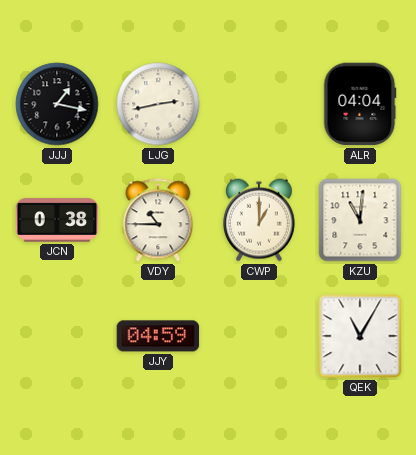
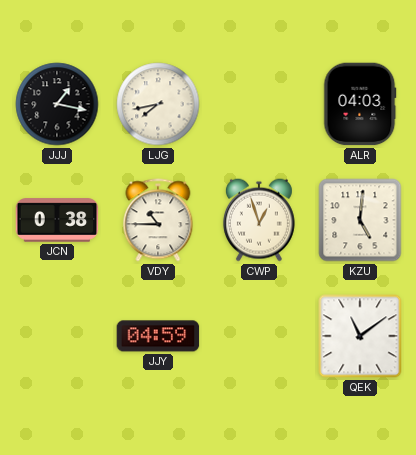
LJG: 2:43 -> 7:43 (158, 104)
ALR: 04:04 -> 04:03 (360, 104)
CWP: 1:00 -> 12:57 (259, 220)
KZU: 11:01 -> 5:01 (360, 220)
QEK: 11:05 -> 11:09 (360, 336)
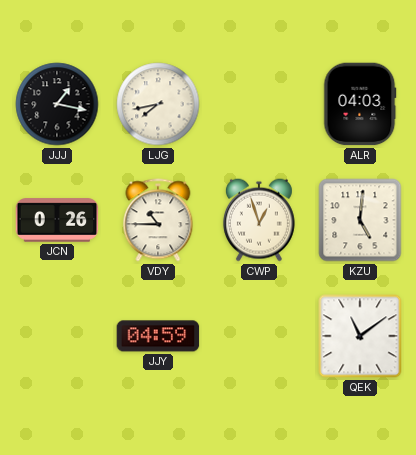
JCN: 0:38 -> 0:26 (57, 220)
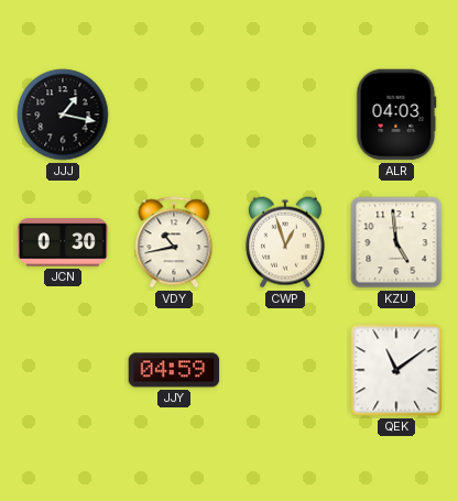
LJG: 7:43 -> none (158, 104)
JCN: 0:26 -> 0:30 (63, 242)
VDY: 10:45 -> 10:43 (174, 242)
KZU: 5:01 -> 4:59 (396, 242)
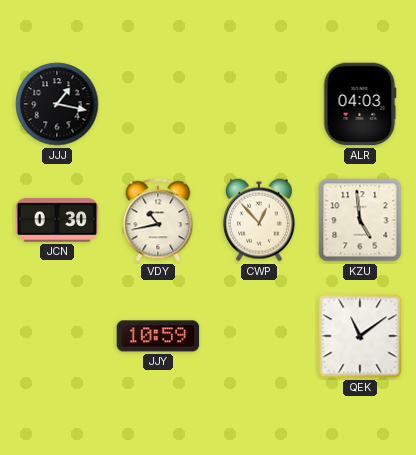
CWP: 12:57 -> 12:53 (259, 220)
JJY: 04:59 -> 10:59 (158, 336)
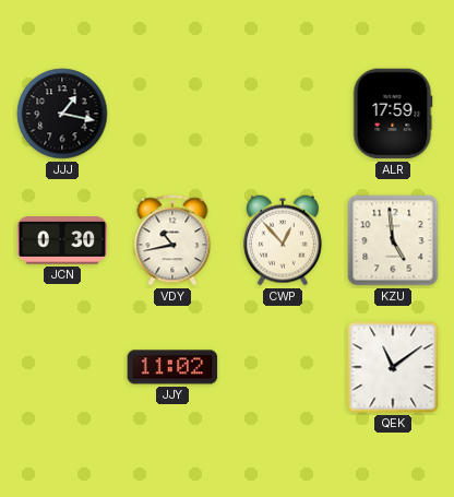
ALR: 04:03 -> 17:59 (393, 114)
JJY: 10:59 -> 11:02 (172, 367)
